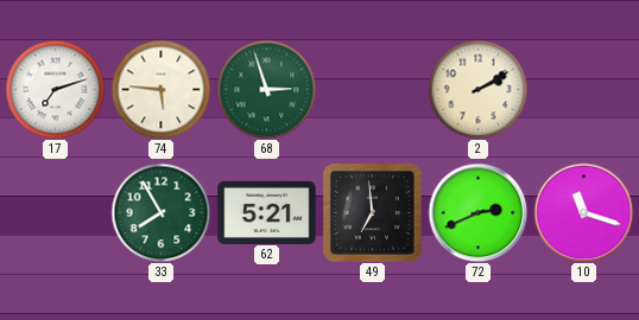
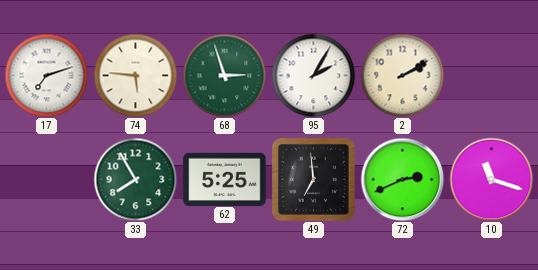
95: none -> 2:05 (313, 75)
62: 5:21 -> 5:25 (225, 179)
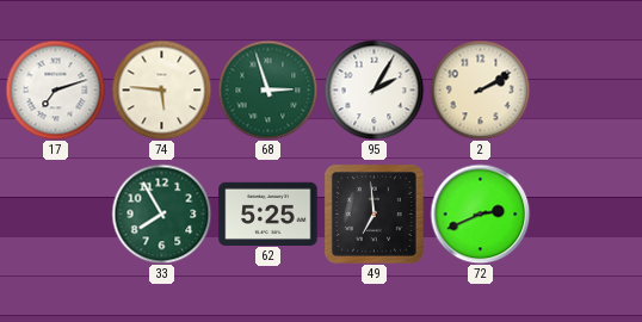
10: 11:18 -> none (491, 179)
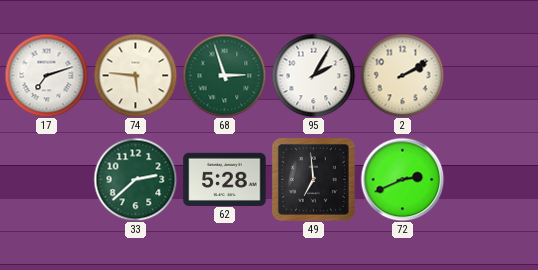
33: 7:55 -> 2:38 (135, 179)
62: 5:25 -> 5:28 (225, 179)
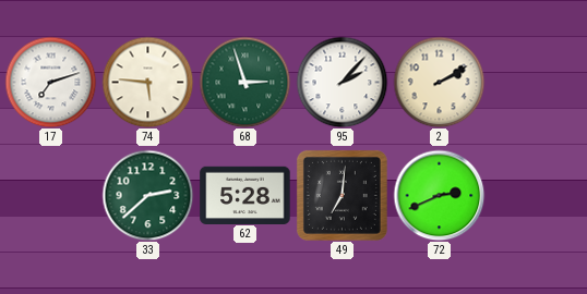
95: 2:05 -> 2:07 (342, 82)
49: 6:59 -> 7:01 (342, 195)
